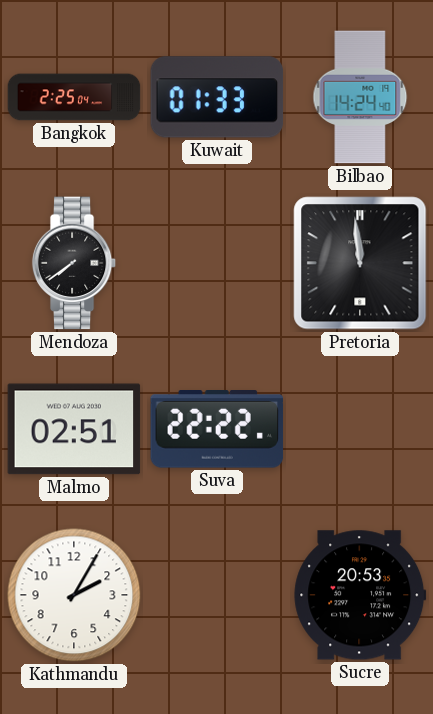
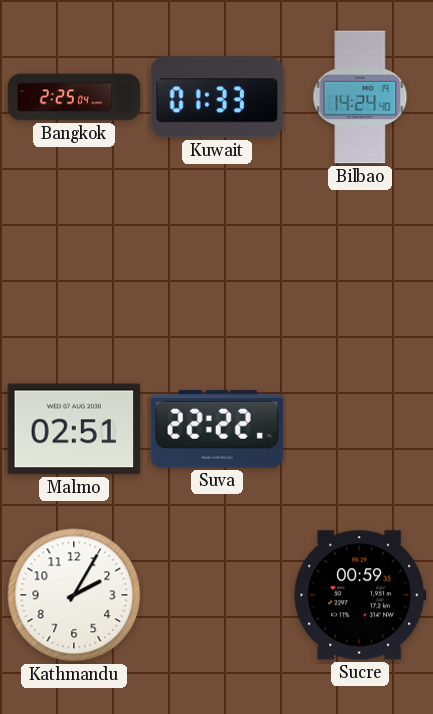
Mendoza: 7:39 -> none (74, 263)
Pretoria: 11:59 -> none (360, 263)
Sucre: 20:53 -> 00:59 (360, 595)
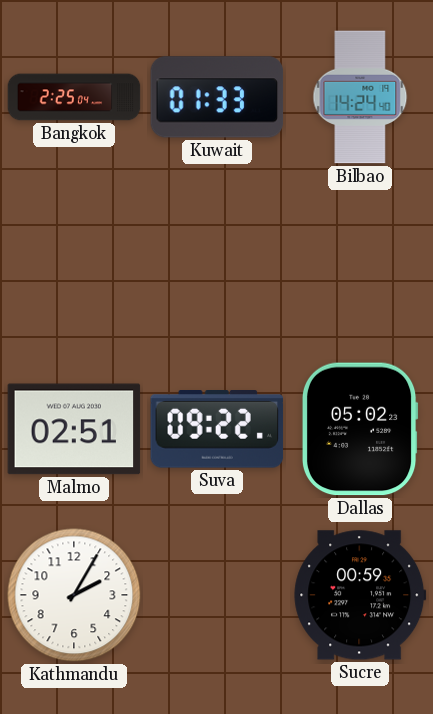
Suva: 22:22 -> 09:22 (217, 430)
Dallas: none -> 05:02 (360, 429)
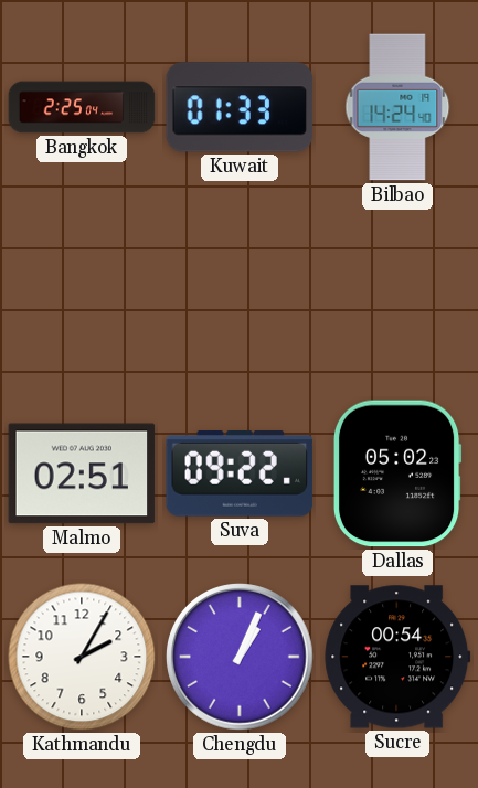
Chengdu: none -> 1:04 (241, 658)
Sucre: 00:59 -> 00:54 (397, 657)
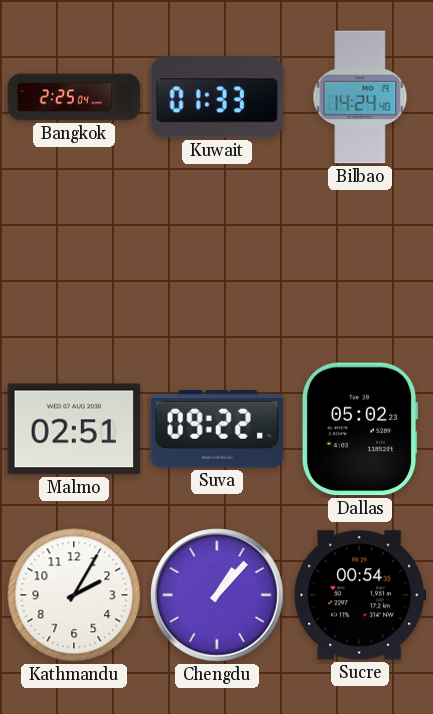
Chengdu: 1:04 -> 1:07 (218, 596)
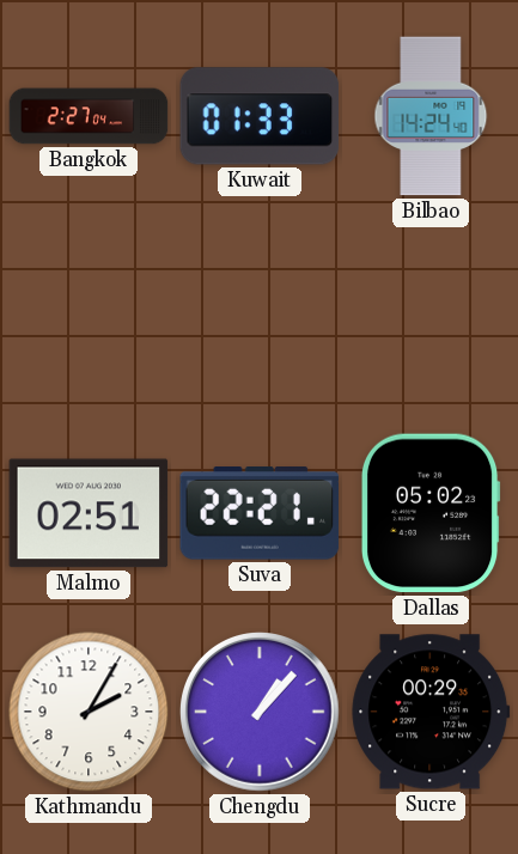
Bangkok: 2:25 -> 2:27 (89, 116)
Suva: 09:22 -> 22:21 (260, 514)
Sucre: 00:54 -> 00:29 (431, 712)
